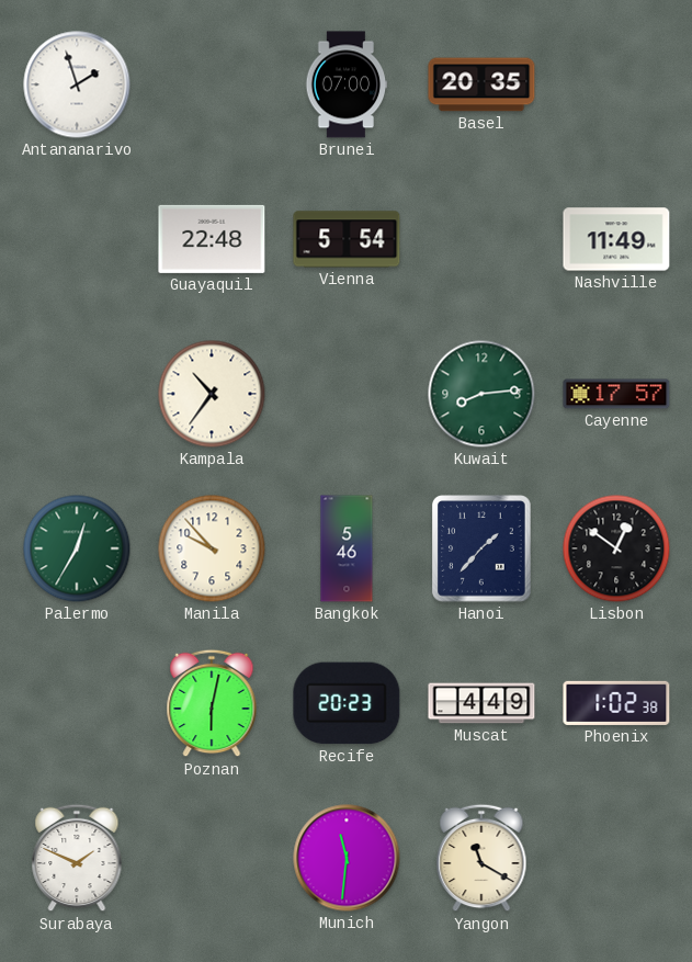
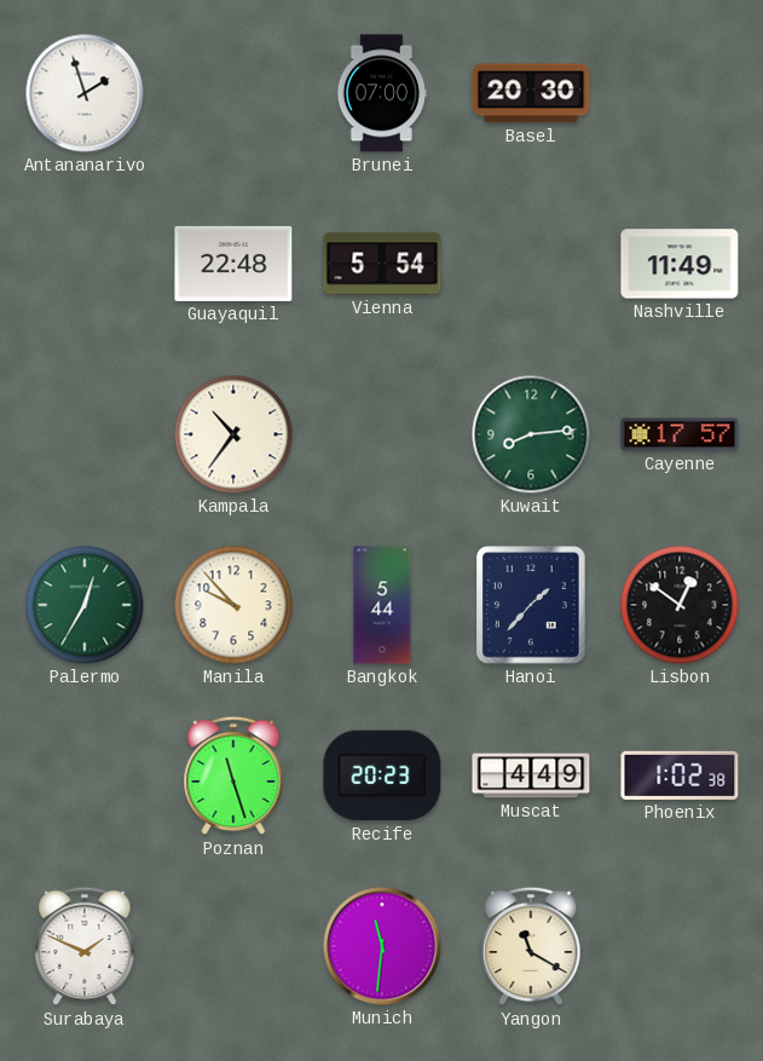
Basel: 20:35 -> 20:30 (531, 93)
Bangkok: 5:46 -> 5:44 (382, 605)
Poznan: 6:02 -> 11:27 (233, 775)
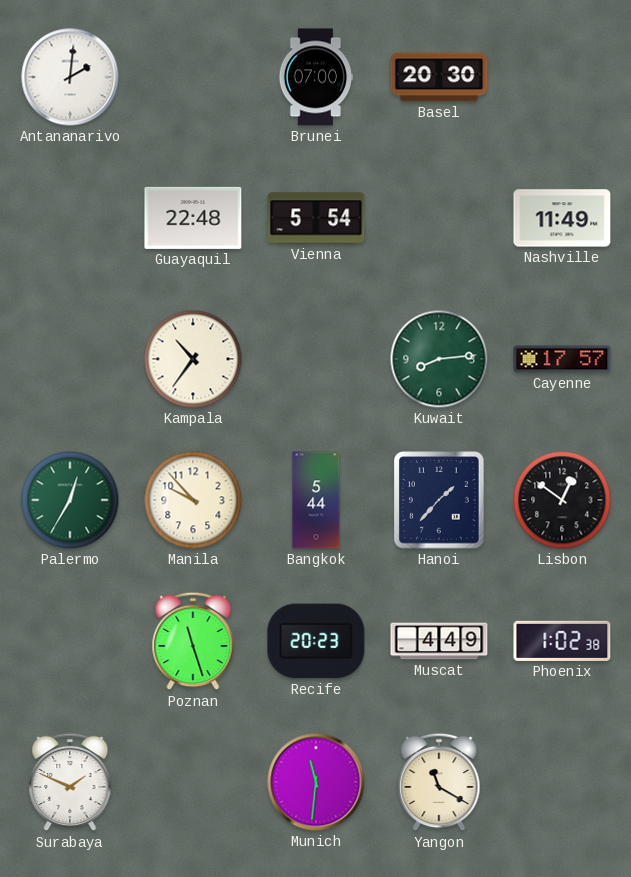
Antananarivo: 1:57 -> 2:01 (70, 77)
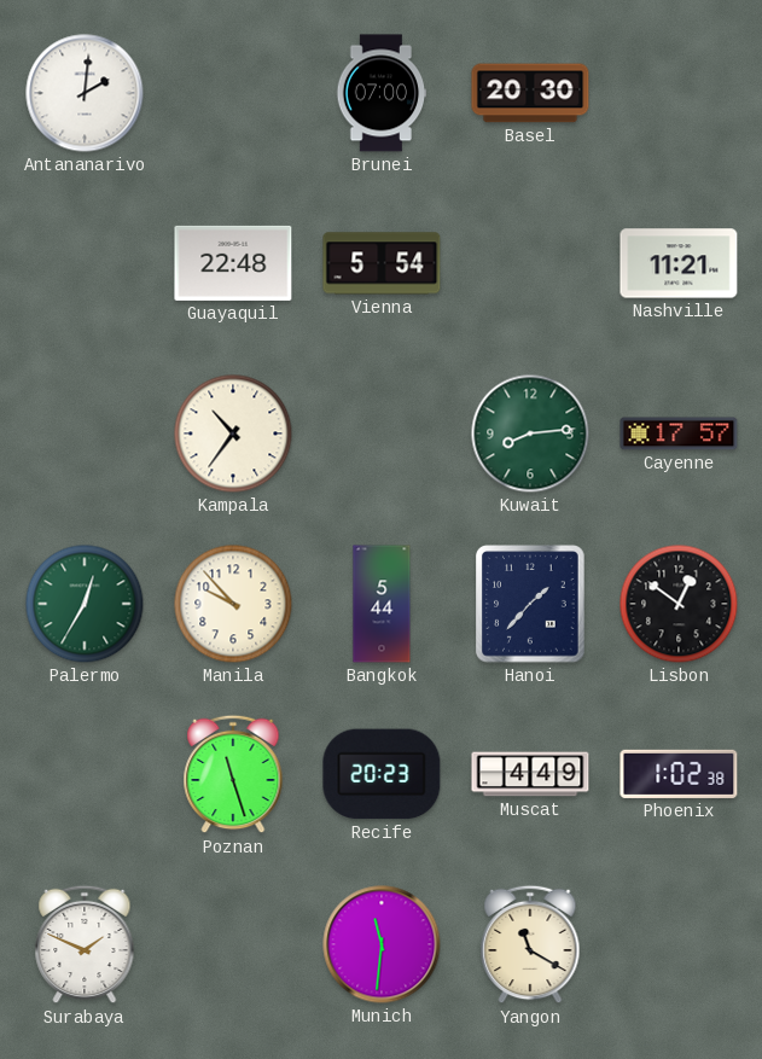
Nashville: 11:49 -> 11:21 (679, 263)
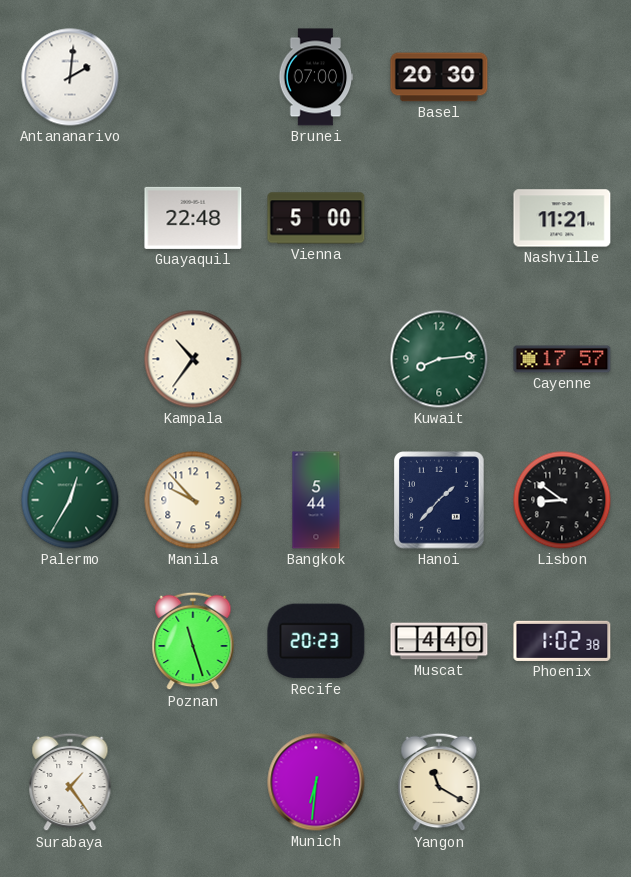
Vienna: 5:54 -> 5:00 (316, 218)
Lisbon: 12:51 -> 8:51 (562, 500)
Muscat: 4:49 -> 4:40 (439, 641)
Surabaya: 1:49 -> 1:24 (70, 782)
Munich: 11:31 -> 6:31 (316, 782)
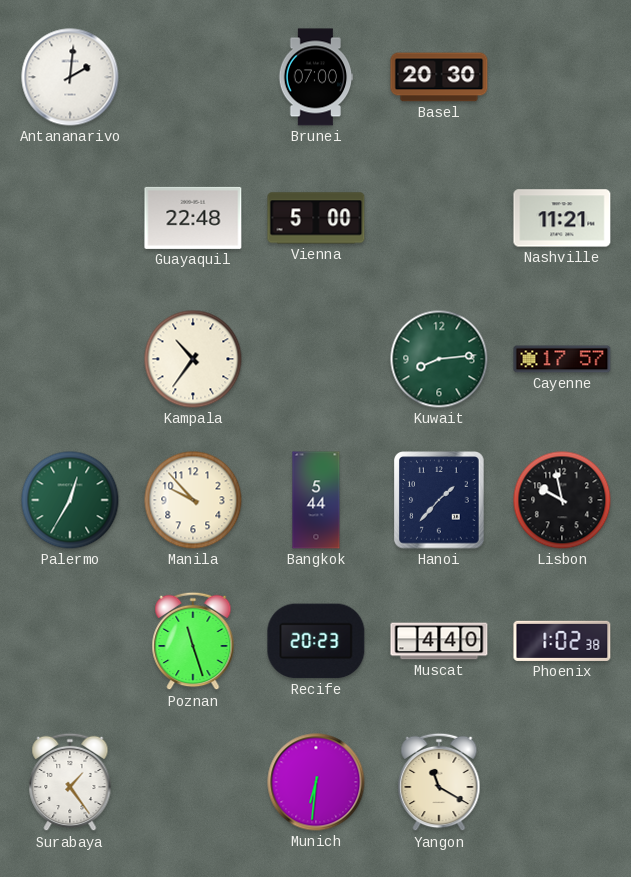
Lisbon: 8:51 -> 9:58 (562, 500)
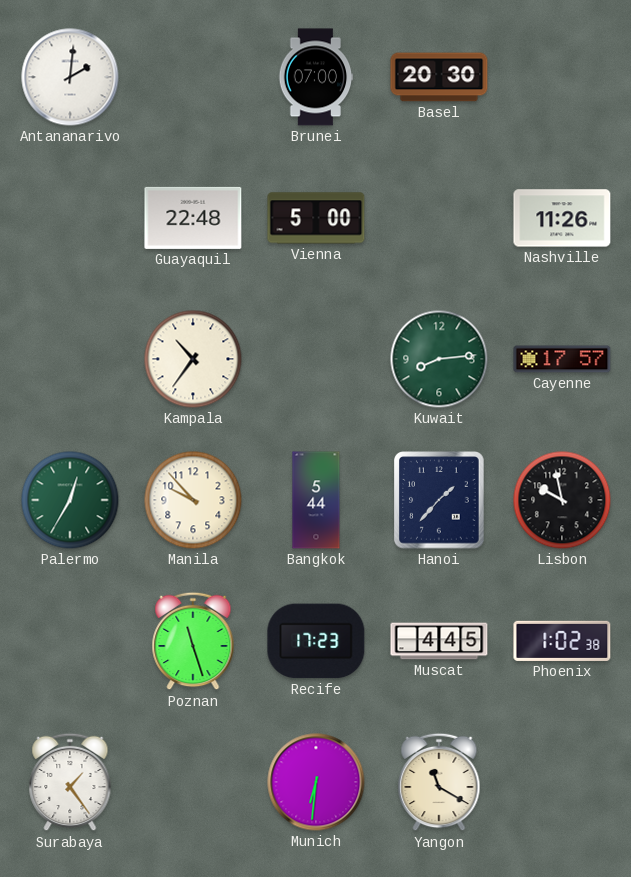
Nashville: 11:21 -> 11:26 (562, 218)
Recife: 20:23 -> 17:23 (316, 641)
Muscat: 4:40 -> 4:45 (439, 641)
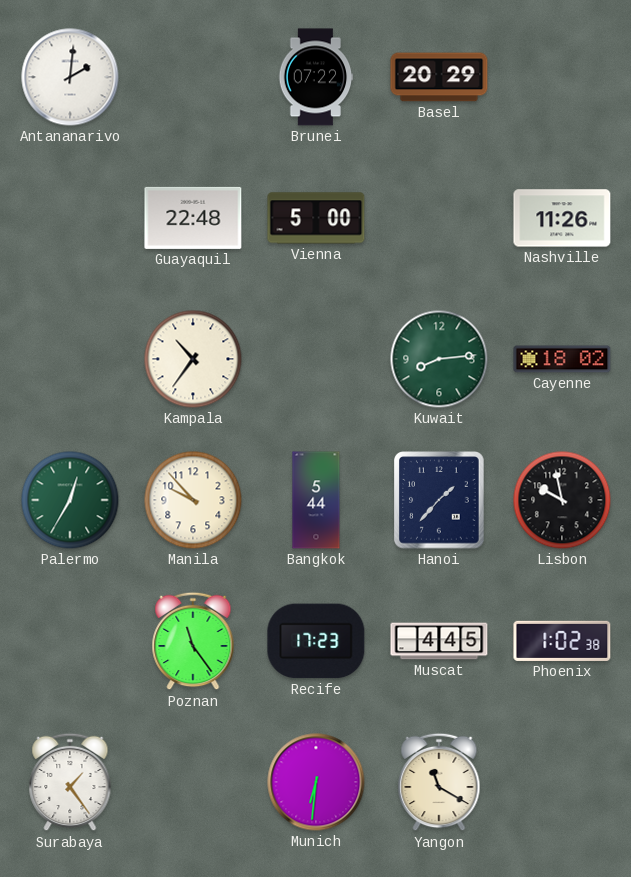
Brunei: 07:00 -> 07:22 (316, 77)
Basel: 20:30 -> 20:29 (439, 77)
Cayenne: 17:57 -> 18:02 (562, 359)
Poznan: 11:27 -> 11:24 (193, 641)
